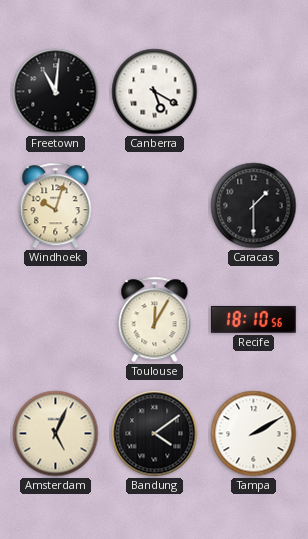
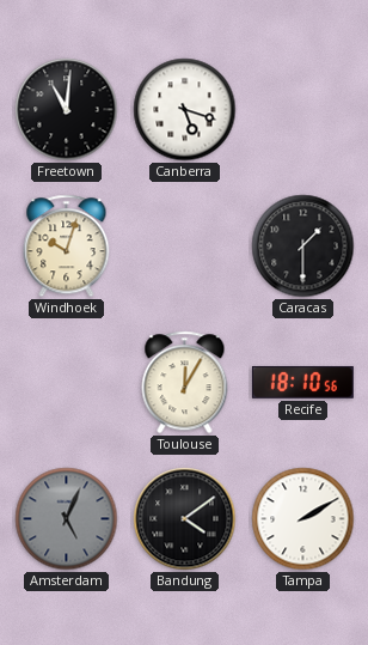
Canberra: 5:20 -> 5:18 (185, 110)
Amsterdam dial: cream -> grey (67, 519)
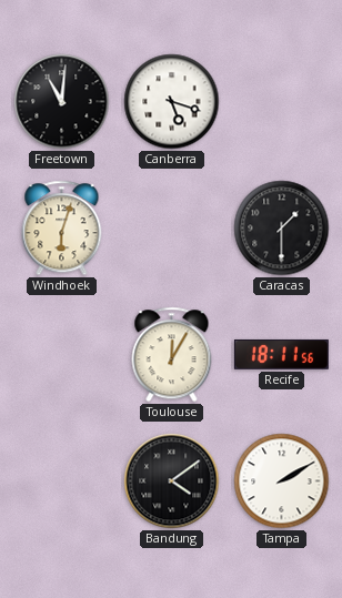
Windhoek: 10:03 -> 6:03 (62, 229)
Recife: 18:10 -> 18:11 (281, 354)
Amsterdam: 5:04 -> none (67, 519)
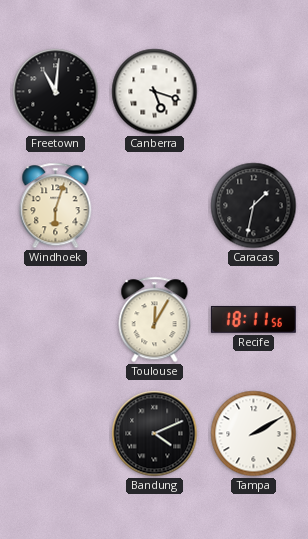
Caracas: 1:30 -> 1:32 (254, 206)
Bandung: 4:09 -> 4:11 (155, 434)
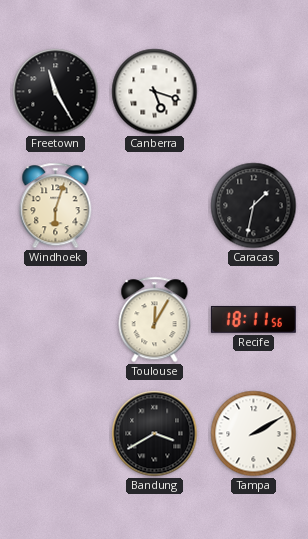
Freetown: 11:01 -> 11:25 (56, 92)
Bandung: 4:11 -> 3:40 (155, 434)
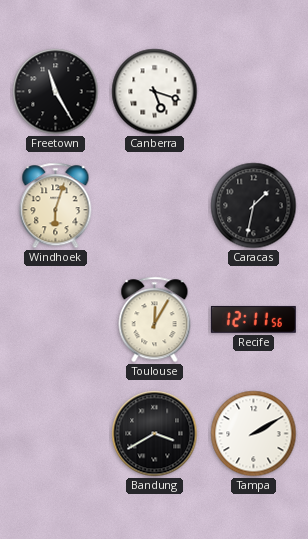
Recife: 18:11 -> 12:11 (253, 319)
